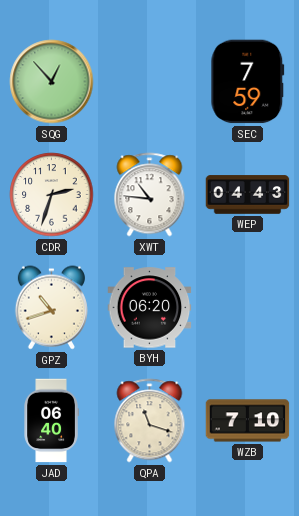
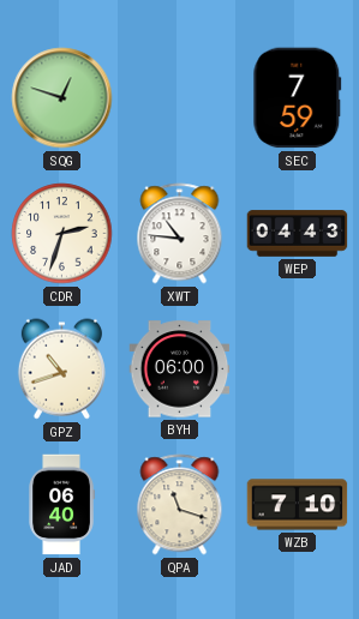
SQG: 12:53 -> 12:48 (62, 98)
BYH: 06:20 -> 06:00 (180, 369)
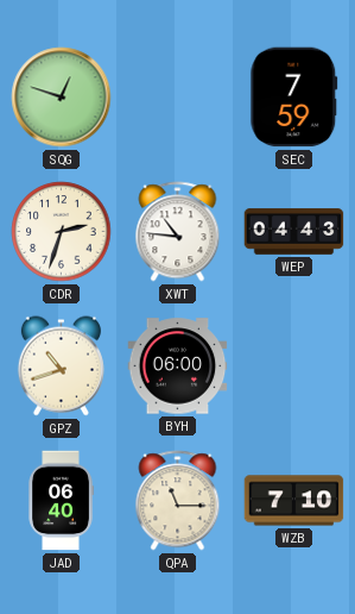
QPA: 11:18 -> 11:15 (178, 501)
